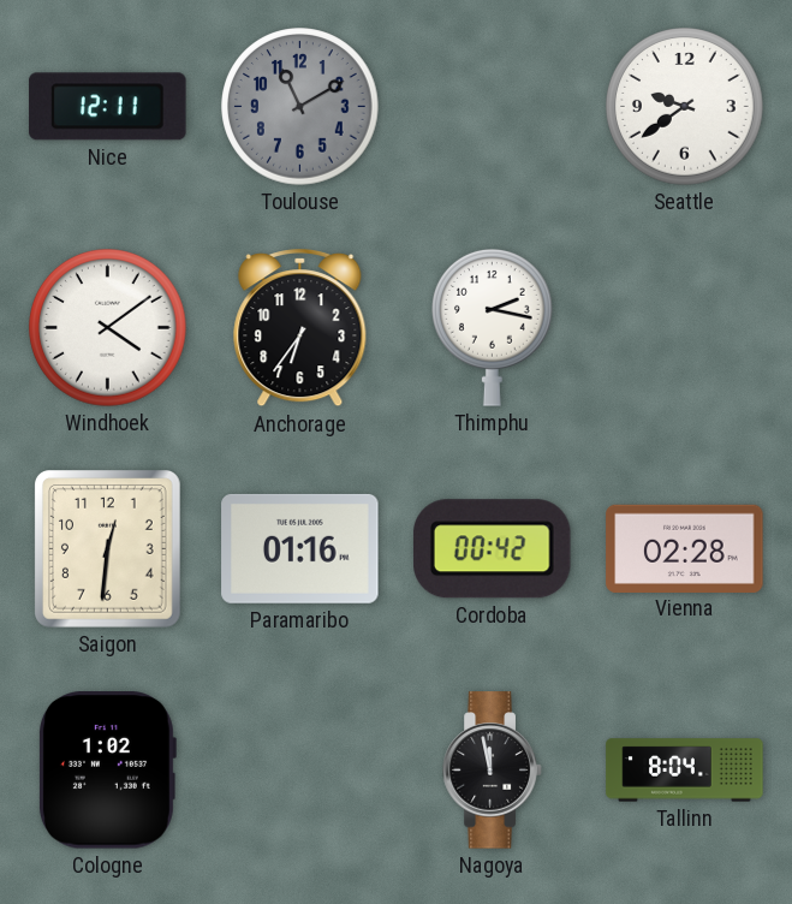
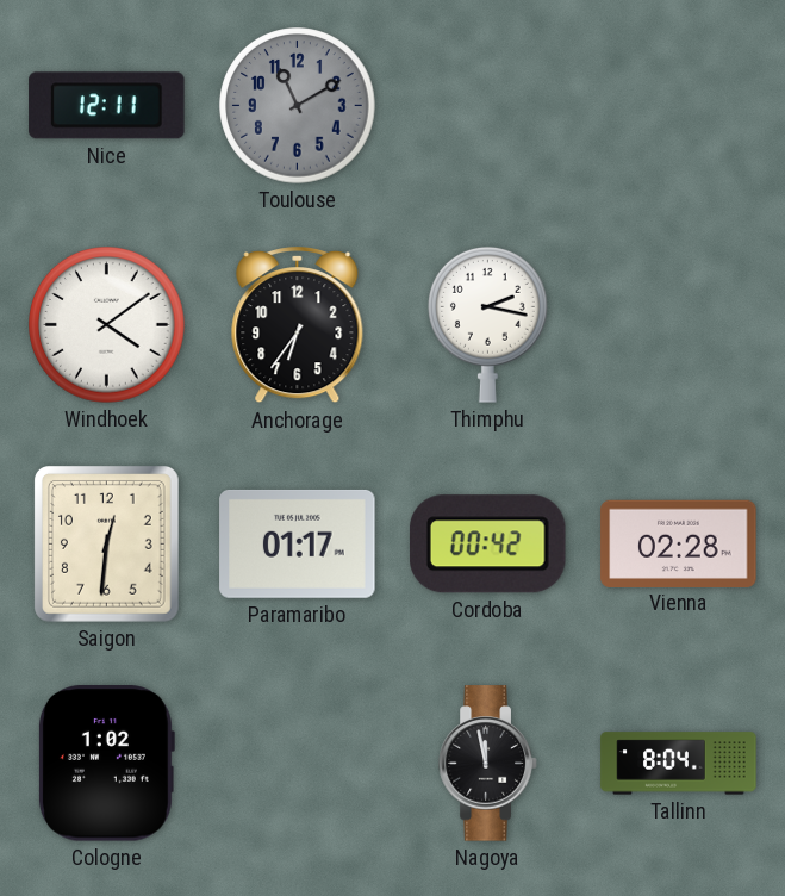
Seattle: 9:39 -> none (685, 107)
Paramaribo: 01:16 -> 01:17 (298, 543)
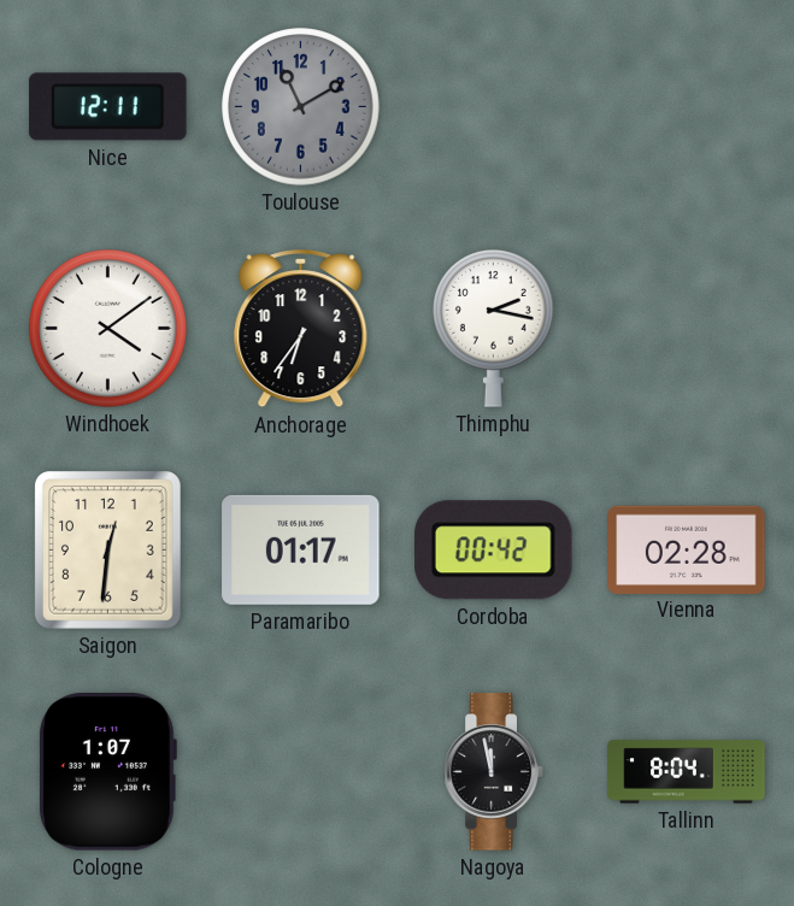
Cologne: 1:02 -> 1:07 (107, 772)
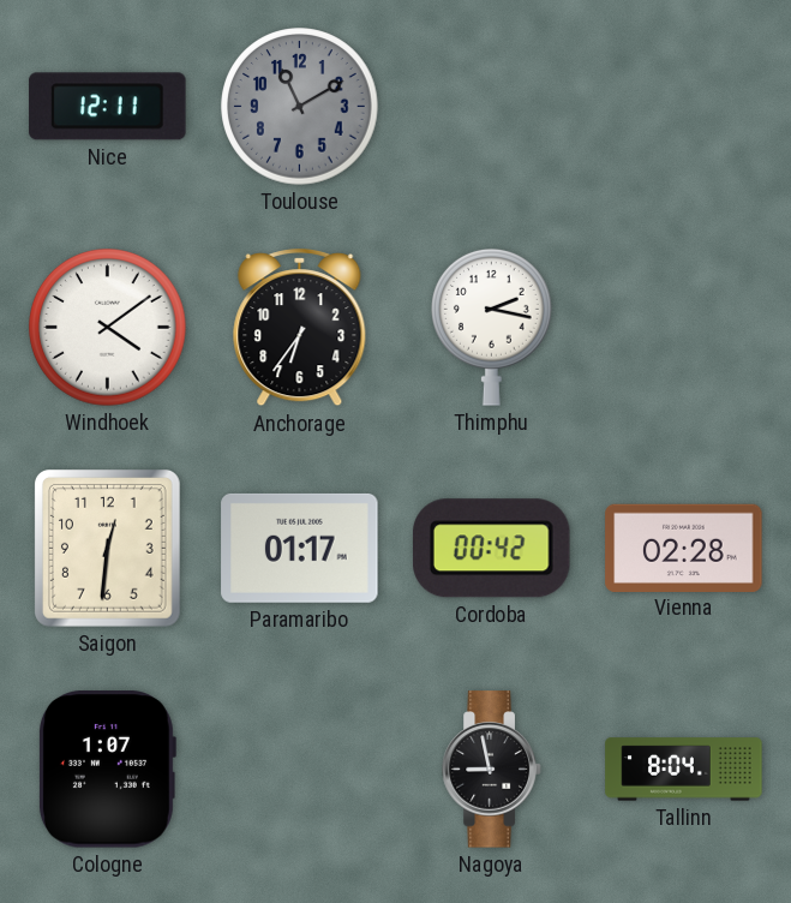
Nagoya: 11:58 -> 8:58 (492, 770)
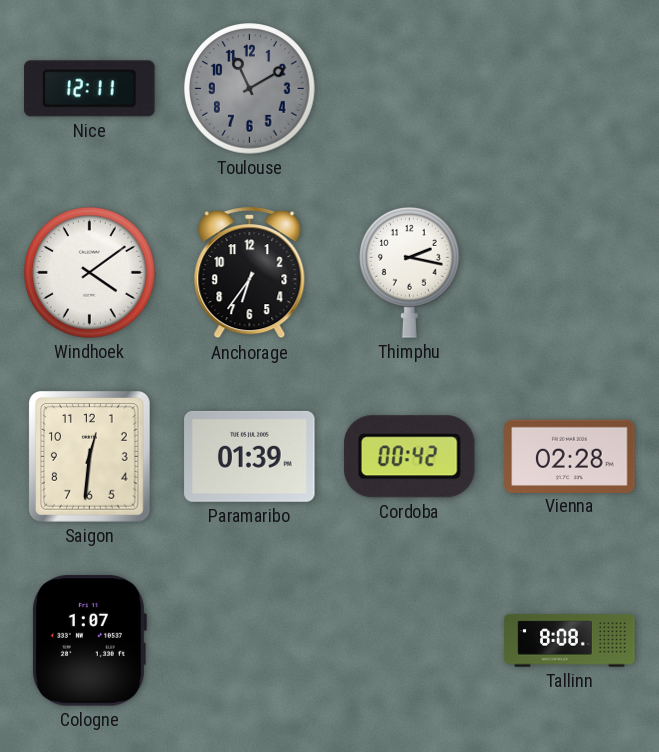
Paramaribo: 01:17 -> 01:39 (250, 456)
Nagoya: 8:58 -> none (492, 770)
Tallinn: 8:04 -> 8:08 (570, 641)
